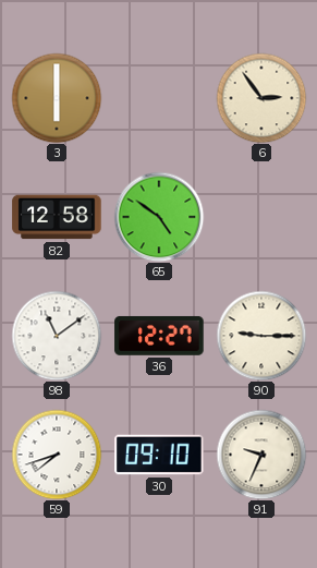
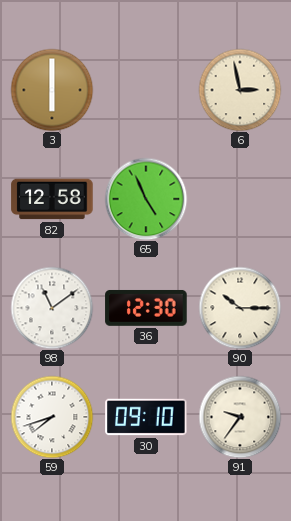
6: 2:54 -> 2:58 (240, 90)
65: 4:51 -> 4:56 (146, 199)
36: 12:27 -> 12:30 (146, 308)
90: 9:15 -> 10:15 (240, 308)
91: 9:34 -> 9:36 (240, 417)
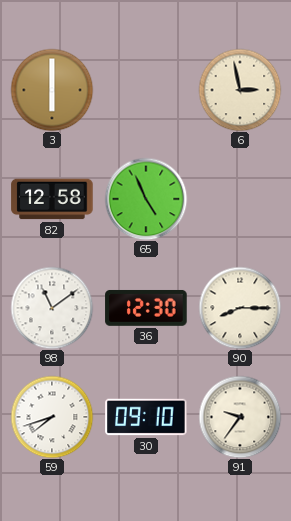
90: 10:15 -> 8:15 (240, 308)
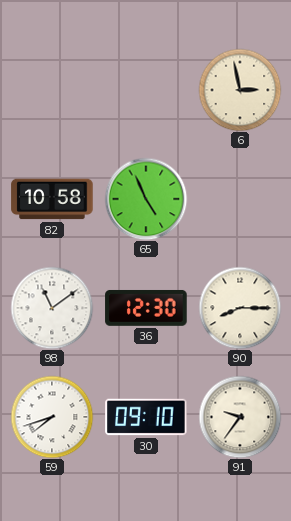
3: 6:00 -> none (52, 90)
82: 12:58 -> 10:58 (52, 199)
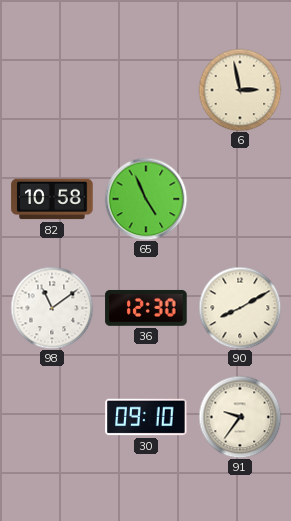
90: 8:15 -> 8:10 (240, 308)
59: 7:42 -> none (52, 417)
